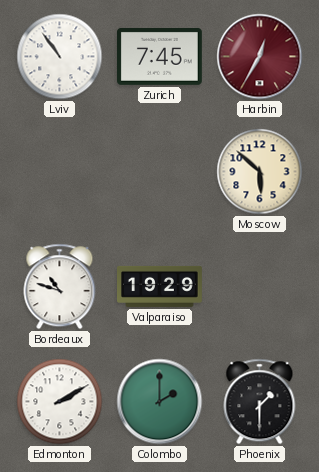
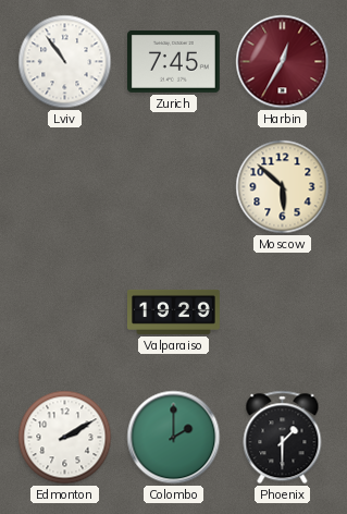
Bordeaux: 10:48 -> none (60, 287)
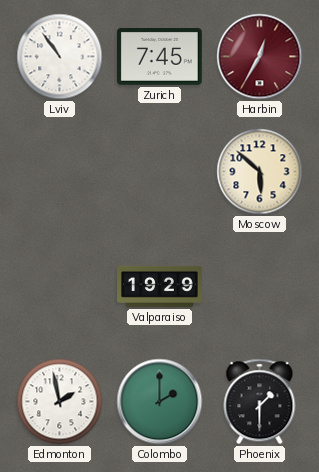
Edmonton: 2:10 -> 1:58 (60, 402)
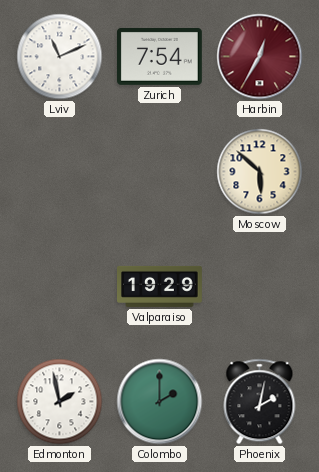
Lviv: 10:54 -> 11:11 (60, 57)
Zurich: 7:45 -> 7:54 (160, 57)
Phoenix: 1:30 -> 2:02 (260, 402)
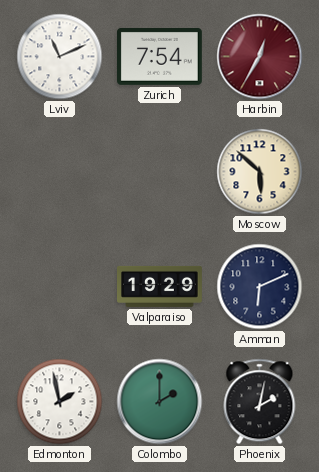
Amman: none -> 6:11 (260, 287)
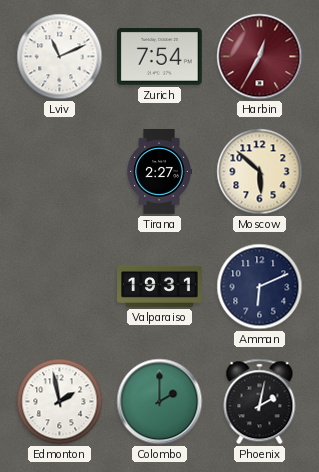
Tirana: none -> 2:27 (159, 172)
Valparaiso: 19:29 -> 19:31 (160, 286)
